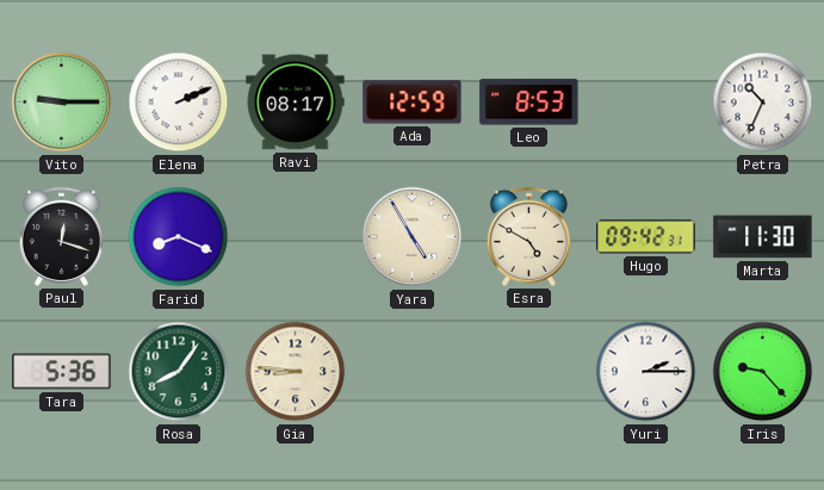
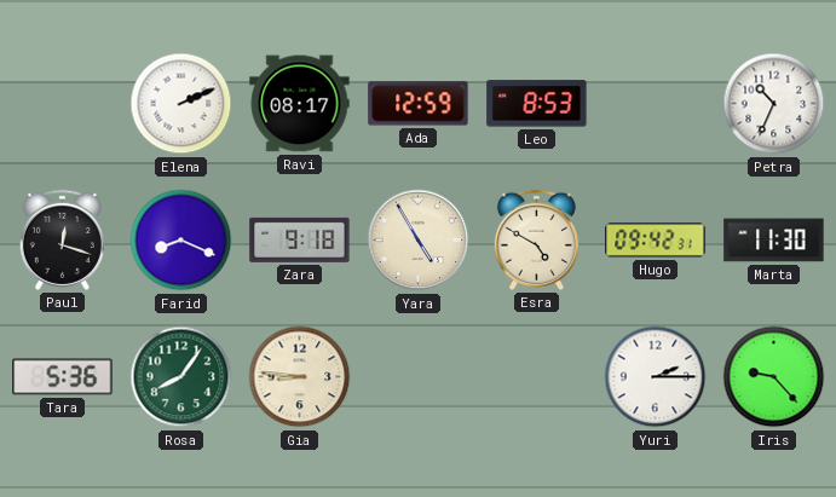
Vito: 9:15 -> none (62, 103)
Zara: none -> 9:18 (300, 239)
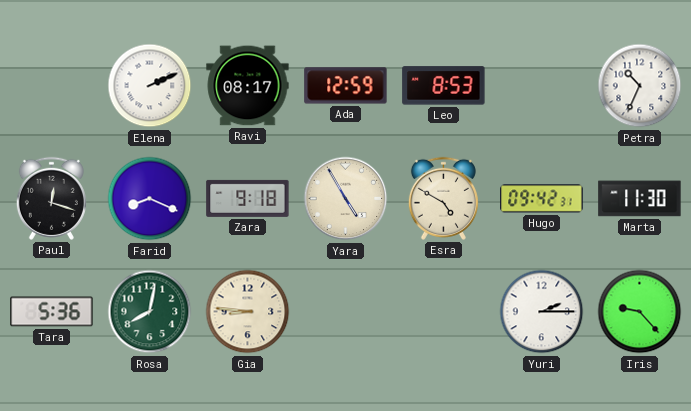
Rosa: 8:06 -> 8:02 (150, 312)
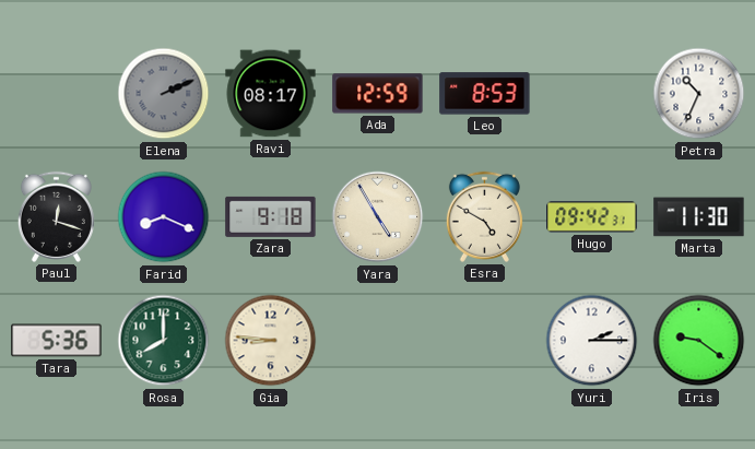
Elena dial: white -> grey (164, 94)
Rosa: 8:02 -> 8:00 (164, 341)
Iris: 9:23 -> 9:21 (699, 341)
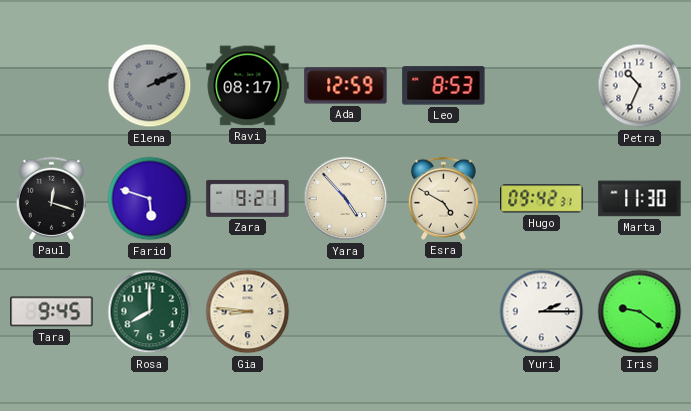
Farid: 8:19 -> 5:48 (150, 199)
Zara: 9:18 -> 9:21 (248, 198)
Yara: 4:55 -> 4:53 (346, 199)
Tara: 5:36 -> 9:45 (52, 312)
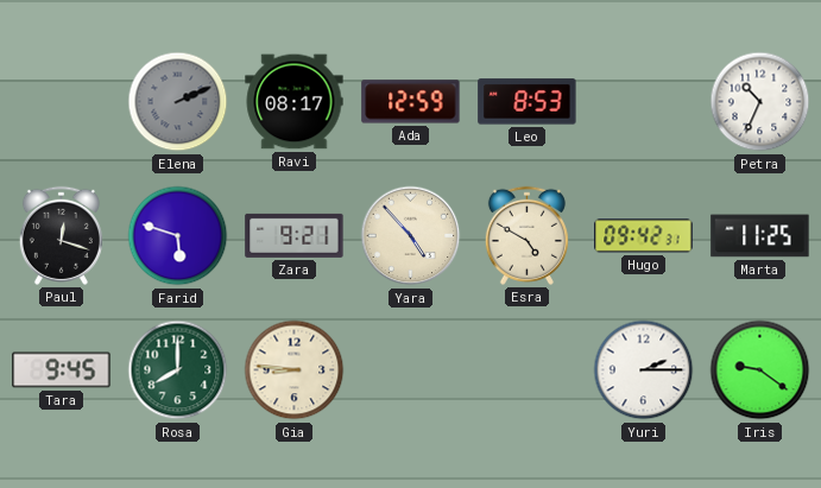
Marta: 11:30 -> 11:25 (760, 236)
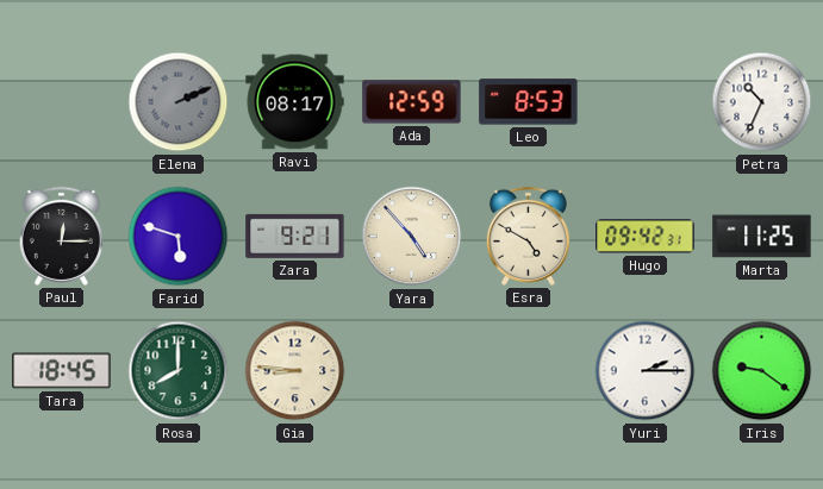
Paul: 12:18 -> 12:15 (61, 236)
Tara: 9:45 -> 18:45 (62, 371)
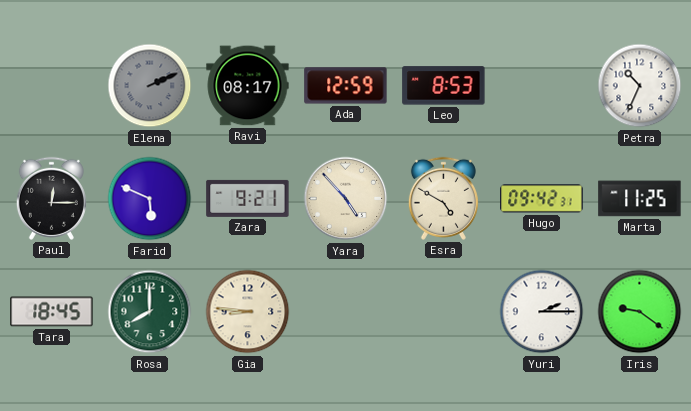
Farid: 5:48 -> 5:49 (150, 199)
